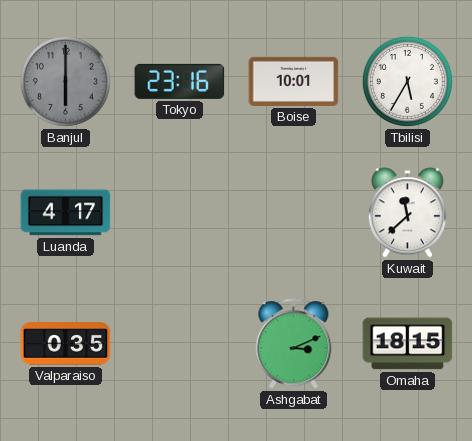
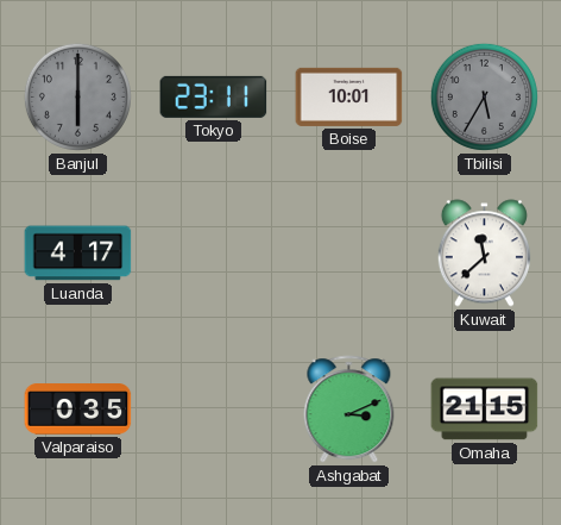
Tokyo: 23:16 -> 23:11 (214, 96)
Tbilisi dial: white -> grey (484, 96)
Omaha: 18:15 -> 21:15 (485, 410)
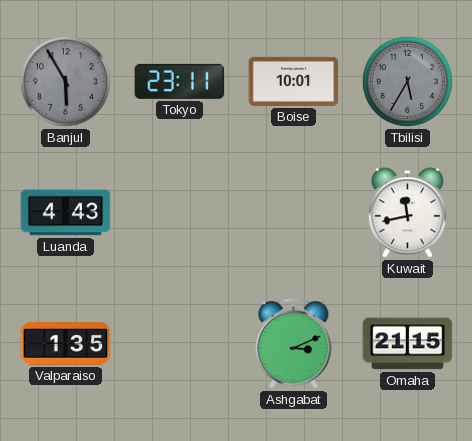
Banjul: 6:00 -> 5:55 (65, 81)
Luanda: 4:17 -> 4:43 (66, 213)
Kuwait: 11:38 -> 11:43 (407, 213)
Valparaiso: 0:35 -> 1:35 (66, 344)
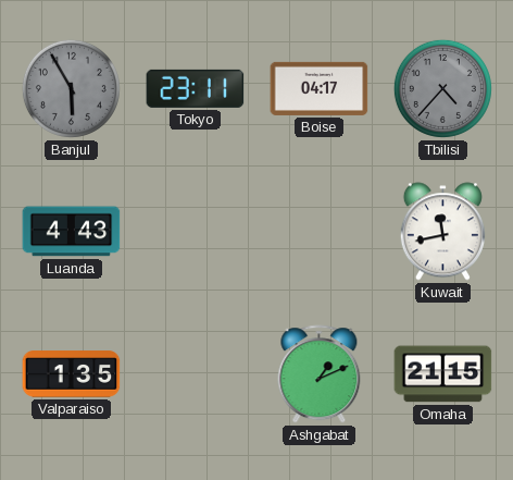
Boise: 10:01 -> 04:17 (320, 88)
Tbilisi: 5:35 -> 4:37 (442, 88)
Ashgabat: 3:11 -> 1:11 (320, 374)
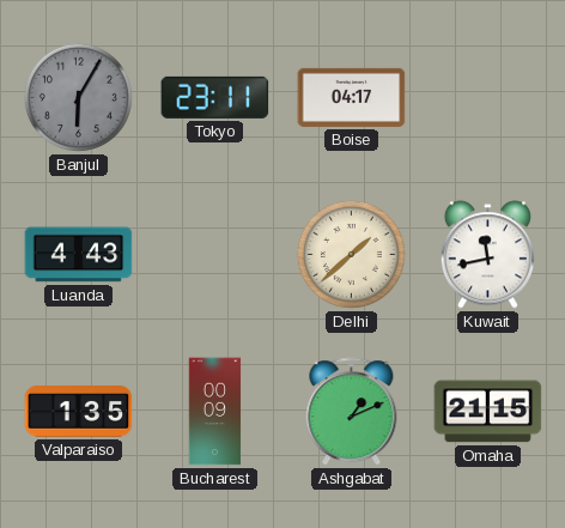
Banjul: 5:55 -> 6:05 (78, 97)
Tbilisi: 4:37 -> none (442, 88)
Delhi: none -> 1:38 (351, 254)
Bucharest: none -> 00:09 (215, 412)
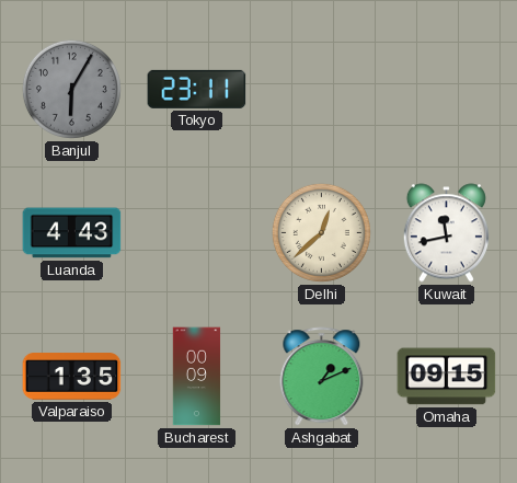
Boise: 04:17 -> none (352, 97)
Delhi: 1:38 -> 12:38 (321, 232)
Omaha: 21:15 -> 09:15 (447, 377)
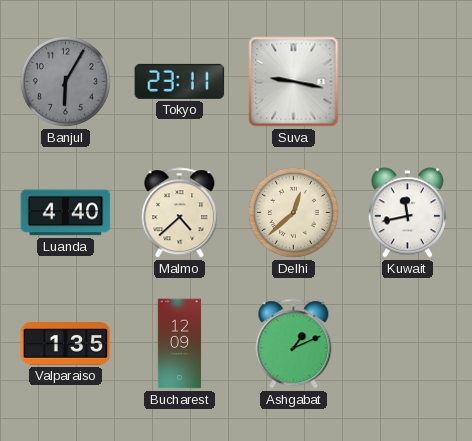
Suva: none -> 9:17 (294, 82)
Luanda: 4:43 -> 4:40 (66, 213)
Malmo: none -> 4:38 (180, 213)
Bucharest: 00:09 -> 12:09 (180, 344)
Omaha: 09:15 -> none (447, 377)
